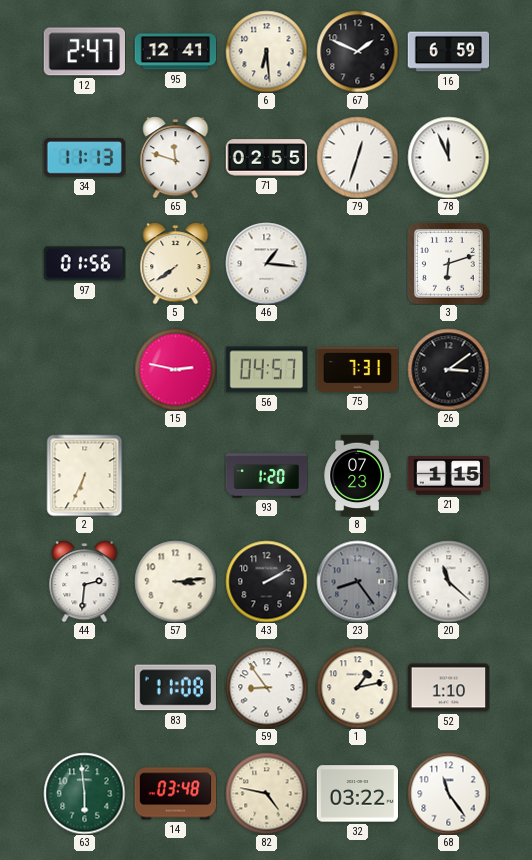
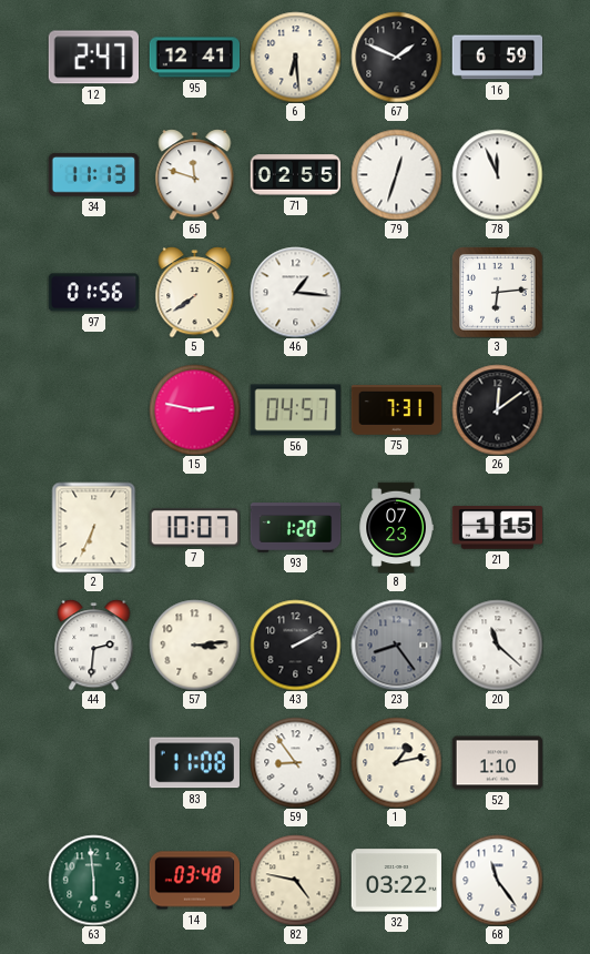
3: 6:12 -> 6:14 (497, 292)
26: 3:09 -> 12:09 (497, 409)
7: none -> 10:07 (194, 528)
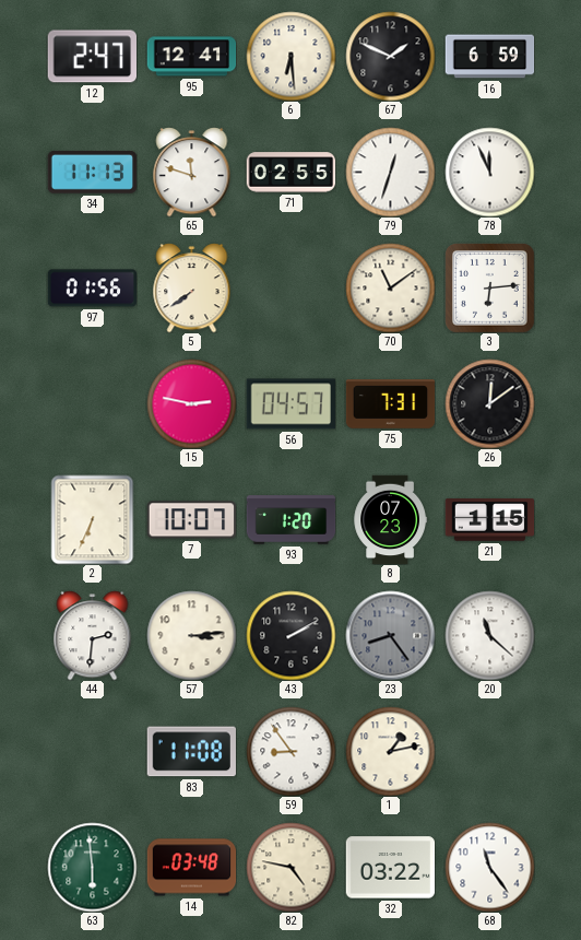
46: 1:16 -> none (295, 292)
70: none -> 11:09 (390, 287)
52: 1:10 -> none (497, 763)
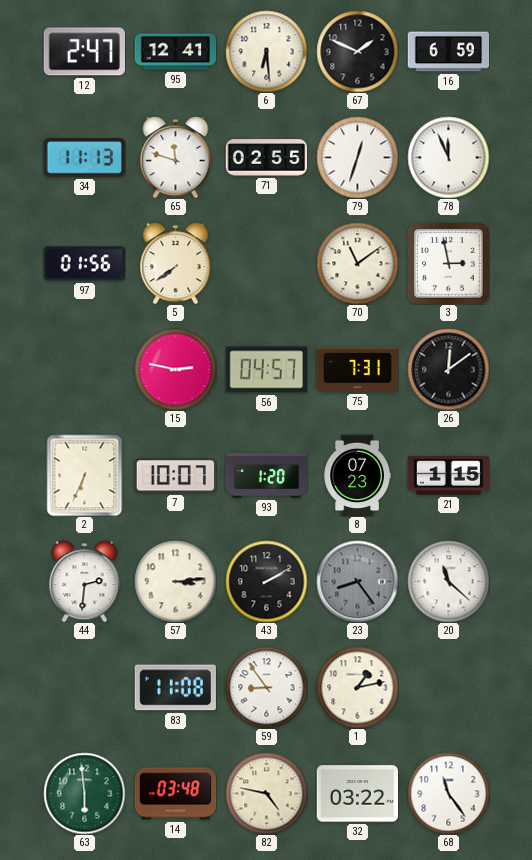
3: 6:14 -> 2:58 (448, 263)
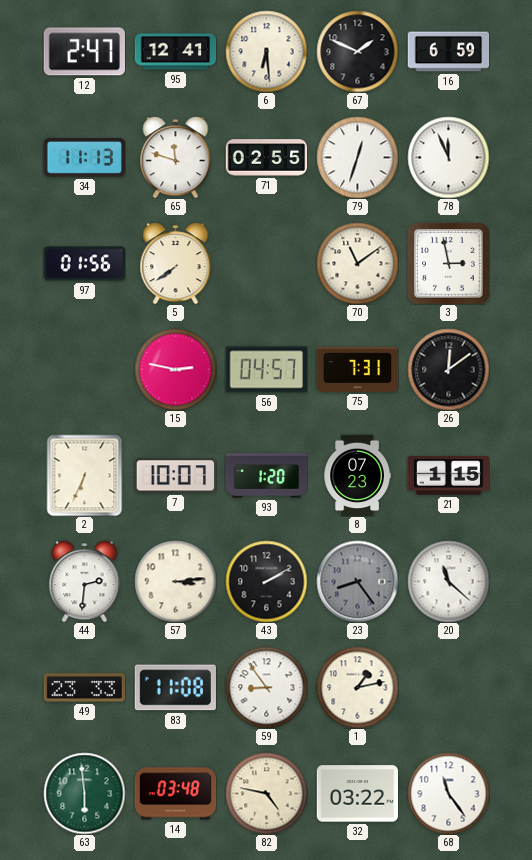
49: none -> 23:33 (84, 688)
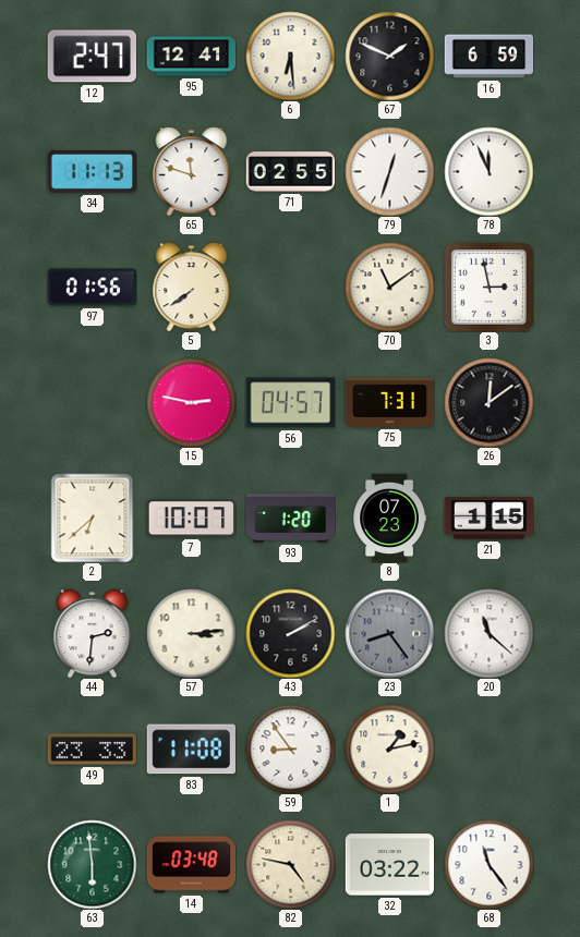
2: 6:34 -> 6:38 (93, 518)
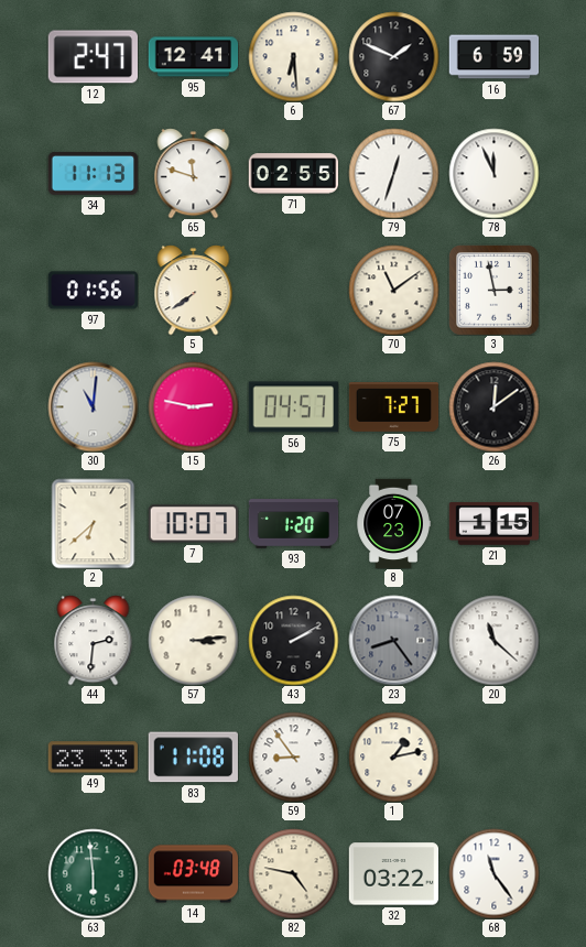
30: none -> 11:01 (93, 406)
75: 7:31 -> 7:27 (393, 407)
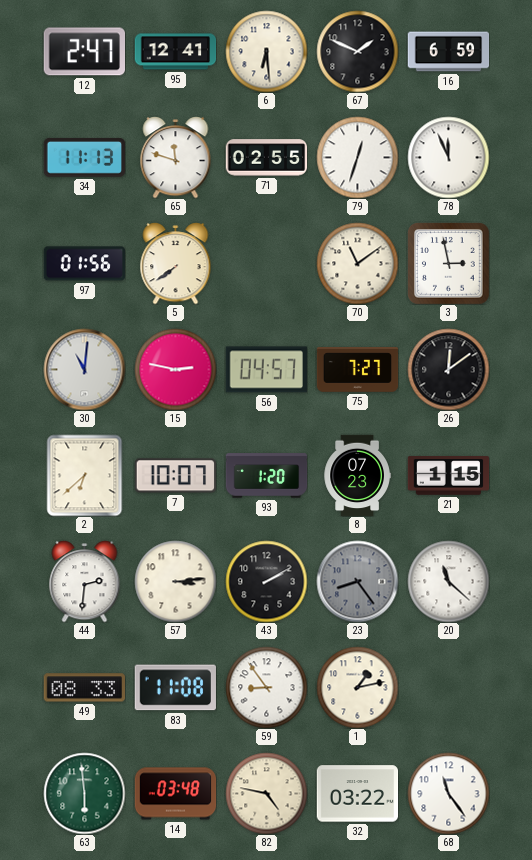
49: 23:33 -> 08:33 (84, 688)
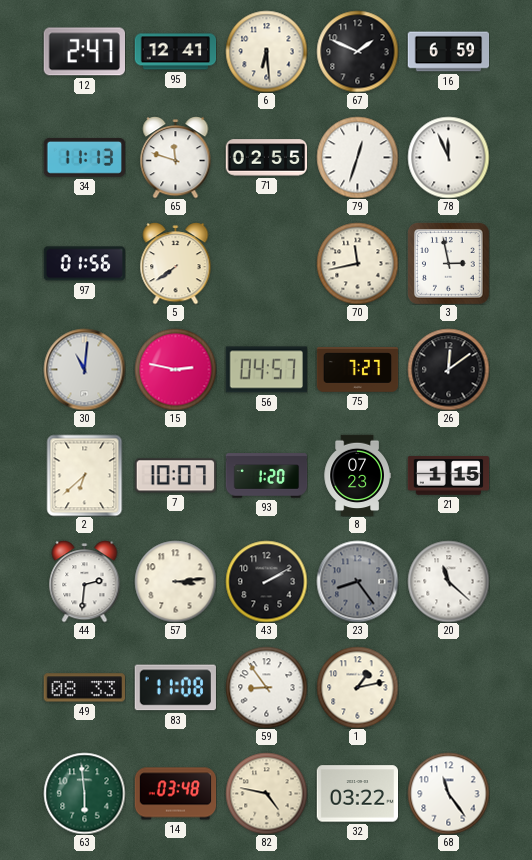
70: 11:09 -> 11:43 (357, 263)
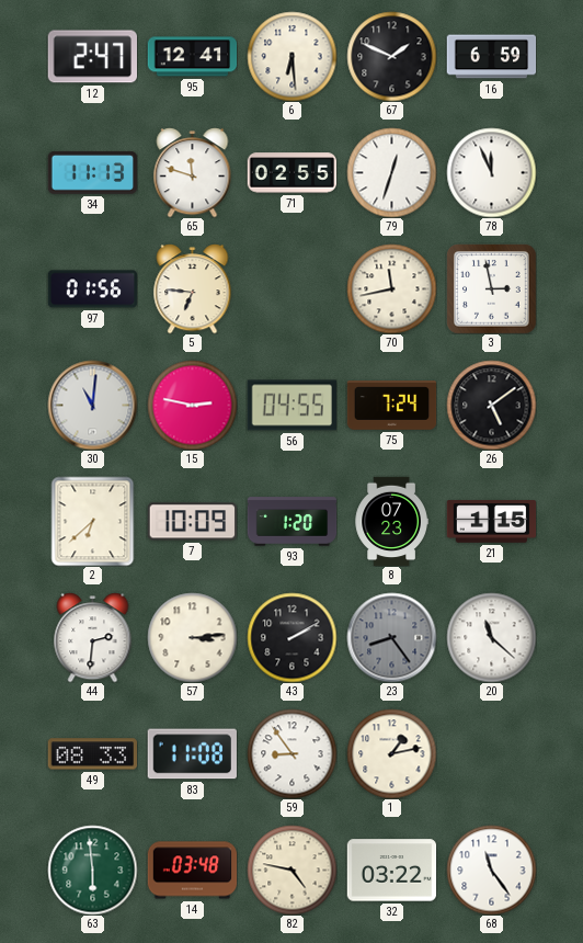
5: 7:39 -> 6:46 (193, 288)
56: 04:57 -> 04:55 (291, 406)
75: 7:27 -> 7:24 (391, 406)
26: 12:09 -> 5:09 (491, 405)
7: 10:07 -> 10:09 (192, 522)
